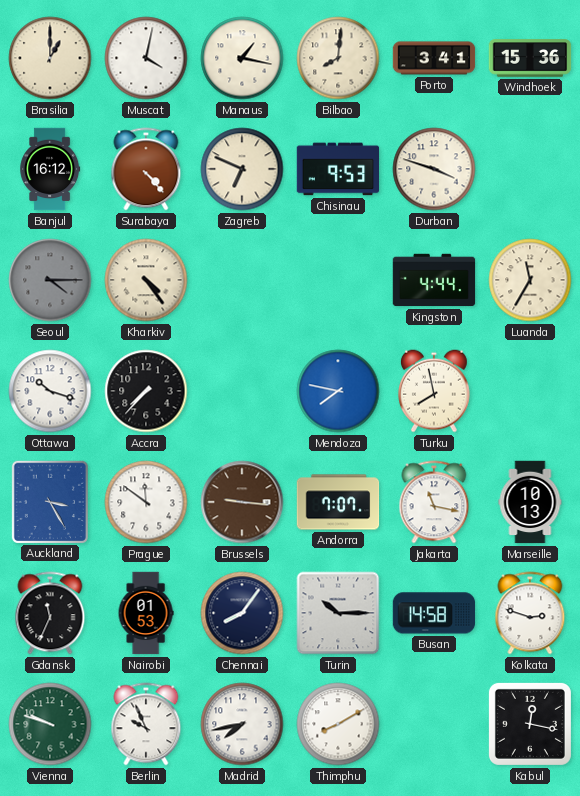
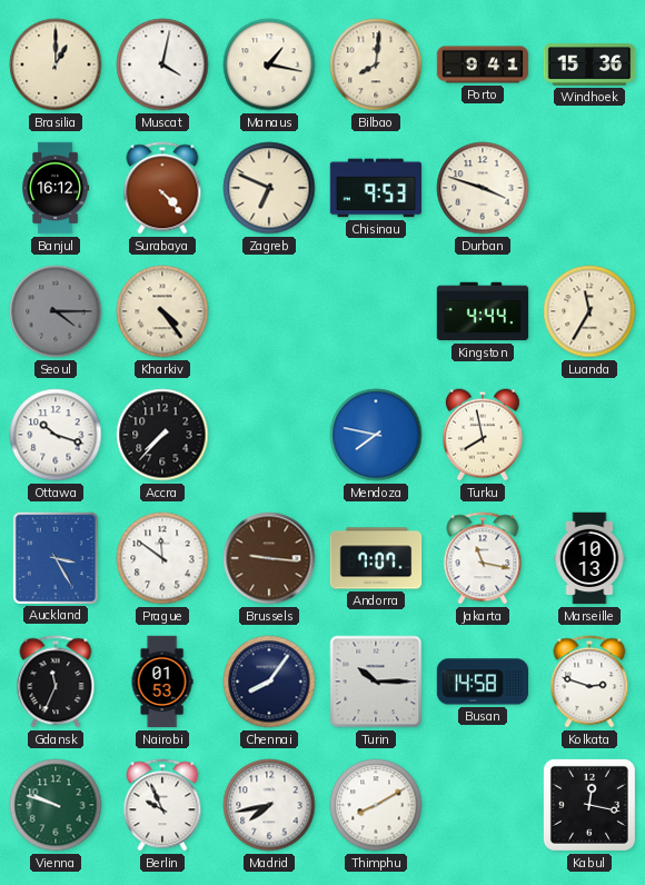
Porto: 3:41 -> 9:41 (483, 64)
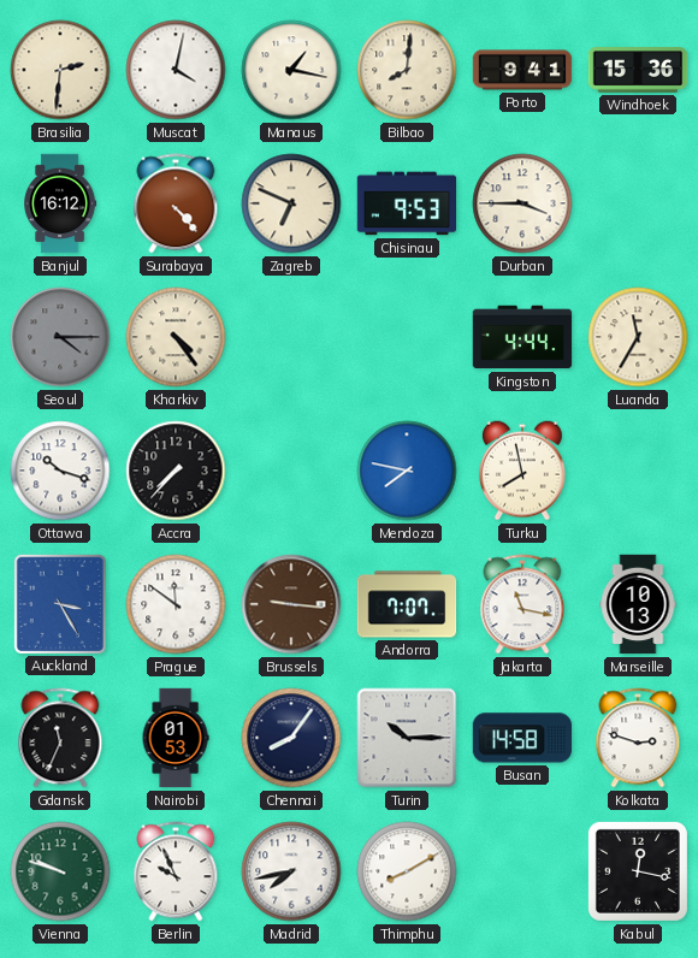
Brasilia: 1:00 -> 2:31 (60, 70)
Durban: 3:48 -> 3:45 (522, 203)
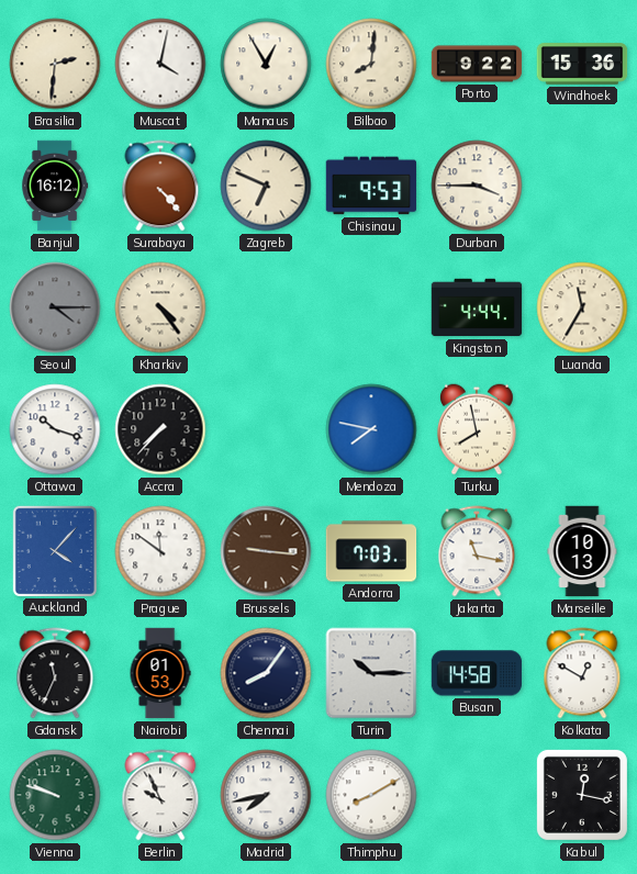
Manaus: 1:17 -> 12:55 (266, 64)
Porto: 9:41 -> 9:22 (477, 64)
Auckland: 3:25 -> 4:07 (54, 550)
Andorra: 7:07 -> 7:03 (371, 551)
Kolkata: 2:48 -> 12:50 (582, 673)
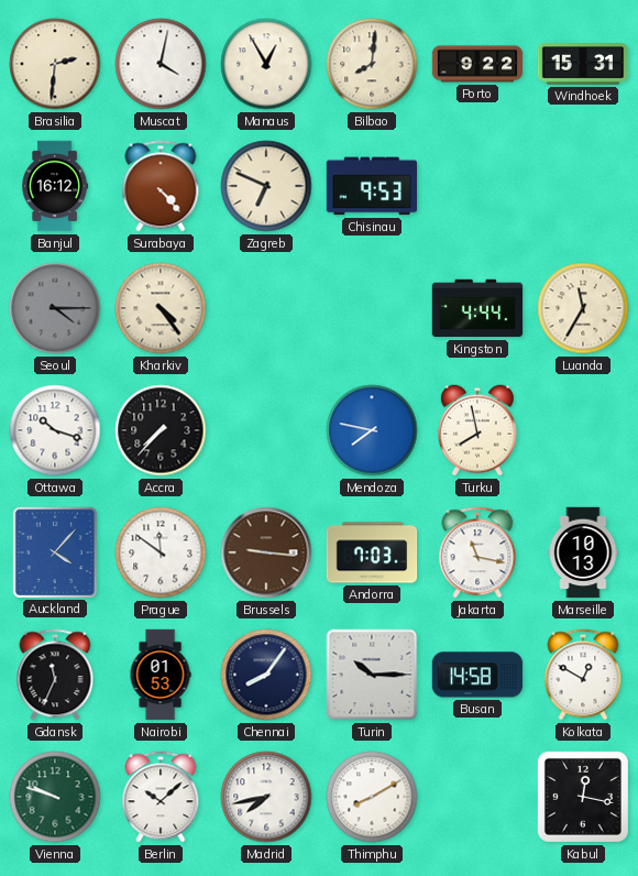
Windhoek: 15:36 -> 15:31 (583, 64)
Durban: 3:45 -> none (477, 186)
Berlin: 9:56 -> 10:08 (161, 797)
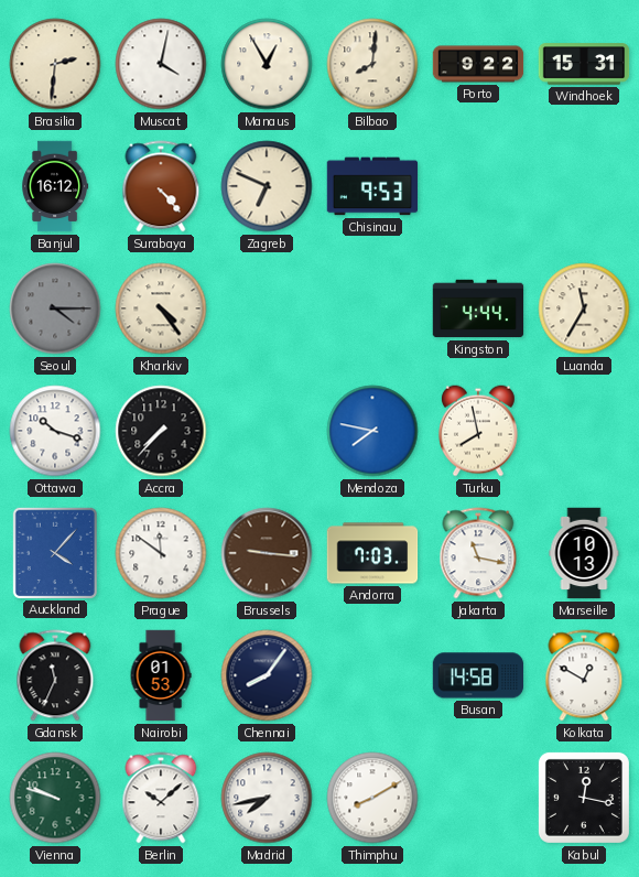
Turin: 10:15 -> none (372, 675)
